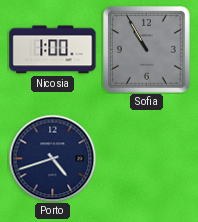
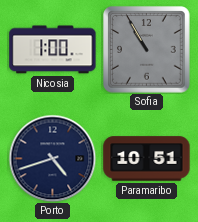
Paramaribo: none -> 10:51 (147, 159)
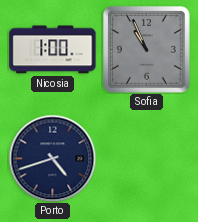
Sofia: 10:55 -> 10:56 (147, 50)
Paramaribo: 10:51 -> none (147, 159)
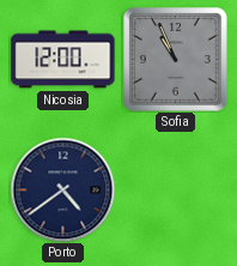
Nicosia: 1:00 -> 12:00 (63, 60)
Porto: 4:42 -> 4:39 (62, 189)
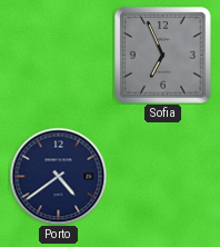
Nicosia: 12:00 -> none (63, 60)
Sofia: 10:56 -> 6:56 (163, 56)
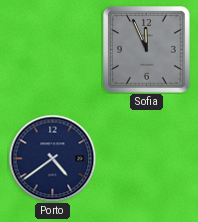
Sofia: 6:56 -> 11:56 (147, 50)
